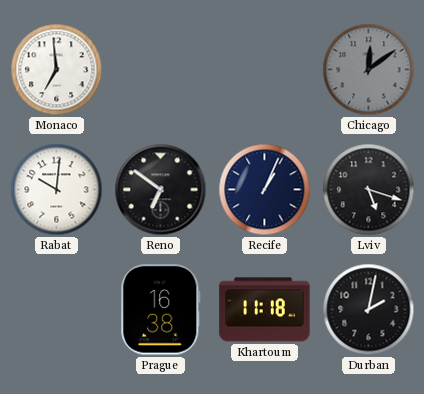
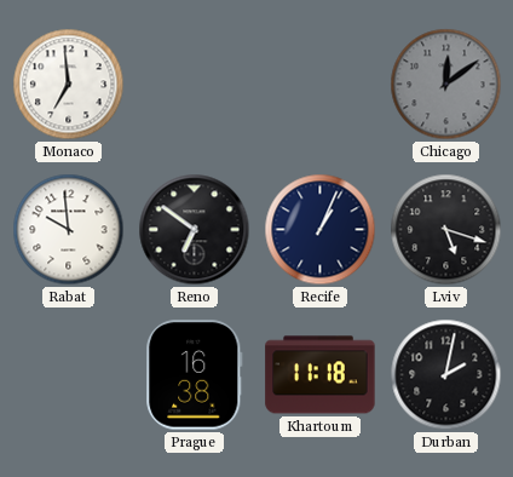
Rabat: 10:01 -> 9:59 (69, 230)
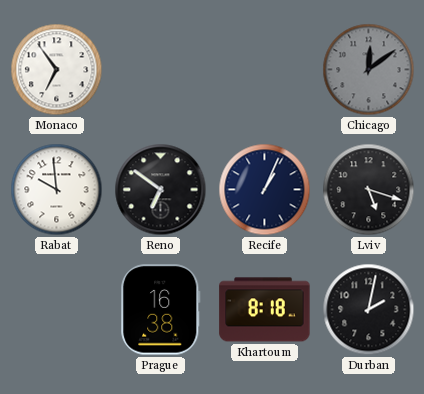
Monaco: 6:59 -> 6:54 (57, 70)
Khartoum: 11:18 -> 8:18 (265, 310)
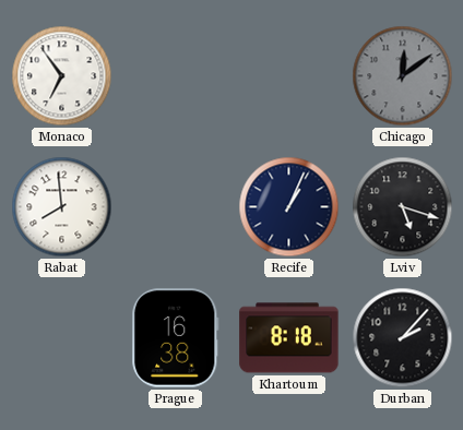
Rabat: 9:59 -> 7:59 (62, 207)
Reno: 6:51 -> none (161, 190)
Durban: 2:02 -> 2:07 (403, 338)
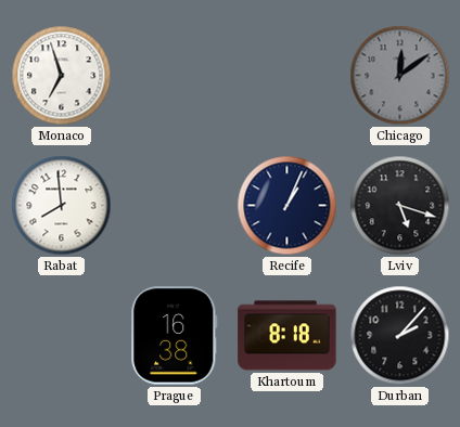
Monaco: 6:54 -> 6:57 (62, 76)
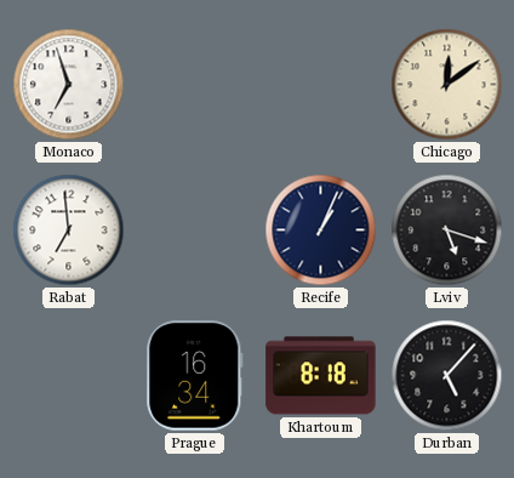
Chicago dial: grey -> cream (447, 85)
Rabat: 7:59 -> 6:59 (69, 231)
Prague: 16:38 -> 16:34 (195, 376)
Durban: 2:07 -> 5:07 (447, 376)
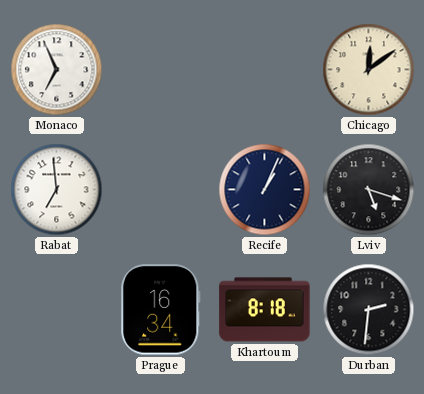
Monaco: 6:57 -> 6:56 (57, 70)
Durban: 5:07 -> 2:31 (369, 310)
